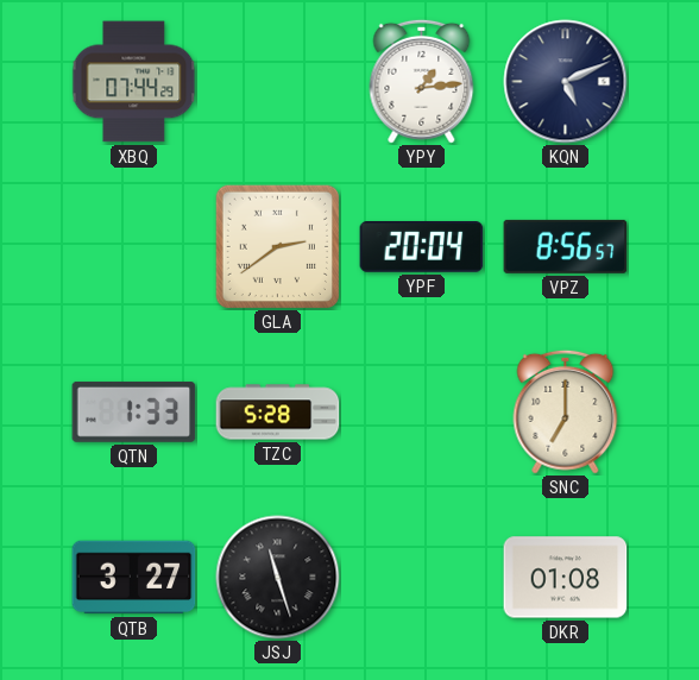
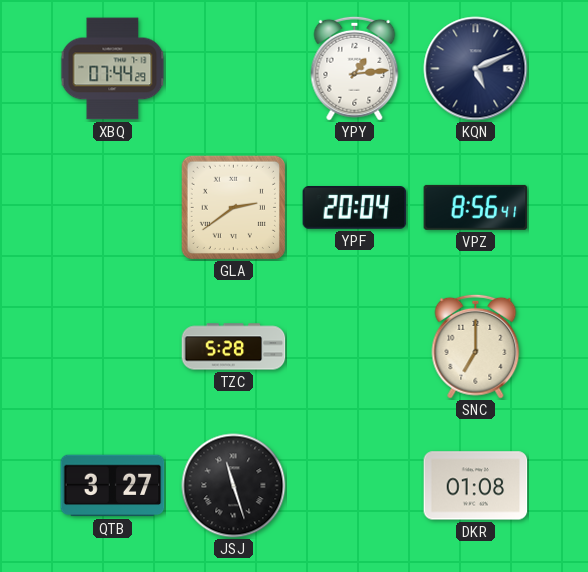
VPZ: 8:56:57 -> 8:56:41 (476, 207)
QTN: 1:33 -> none (134, 411)
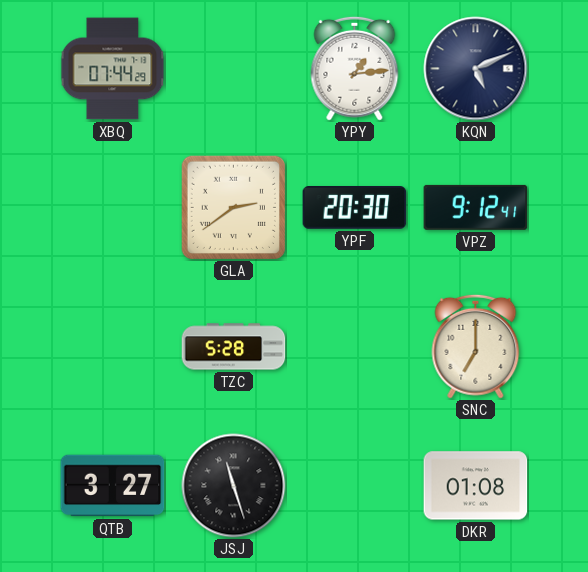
YPF: 20:04 -> 20:30 (355, 208)
VPZ: 8:56 -> 9:12 (476, 207)
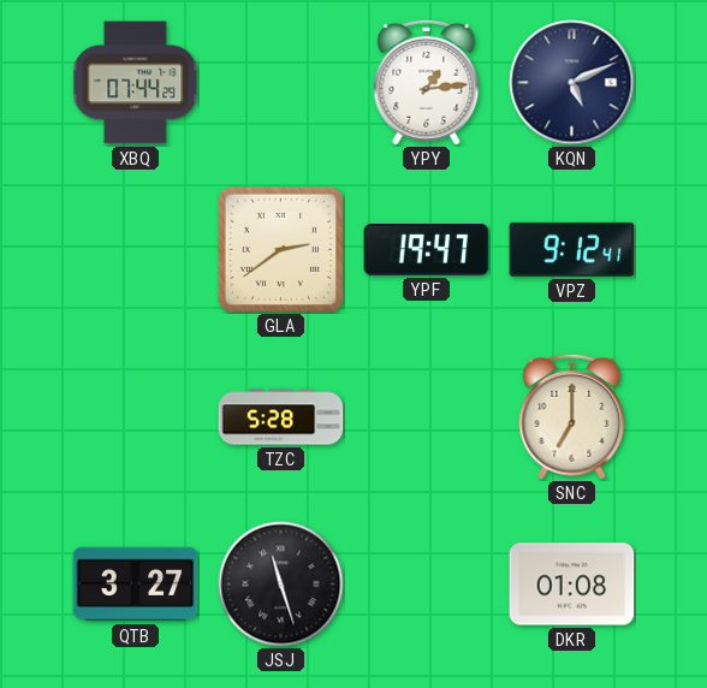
YPF: 20:30 -> 19:47 (427, 250)
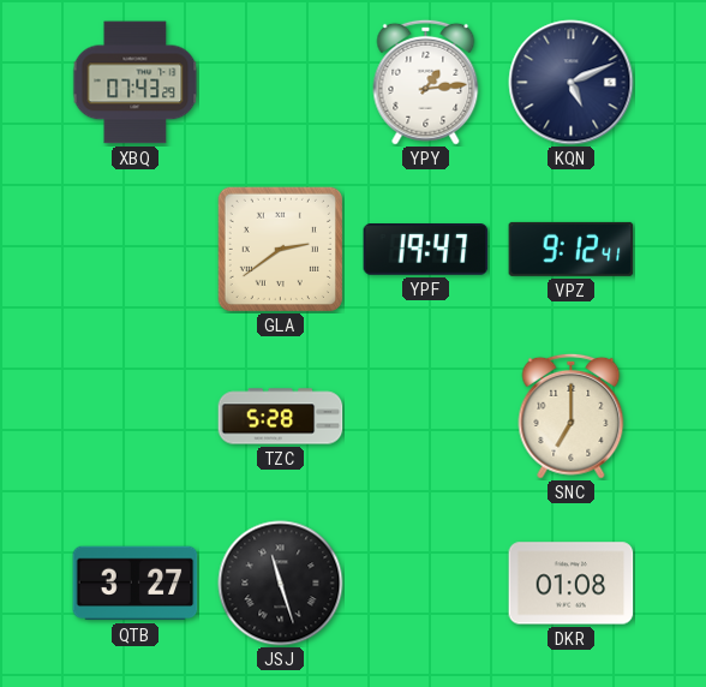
XBQ: 07:44 -> 07:43 (136, 83)
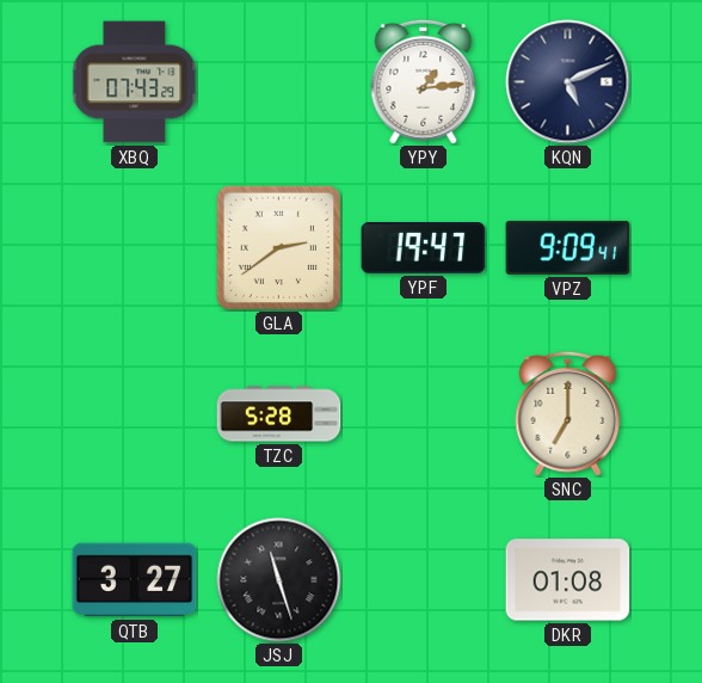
VPZ: 9:12 -> 9:09 (568, 247)
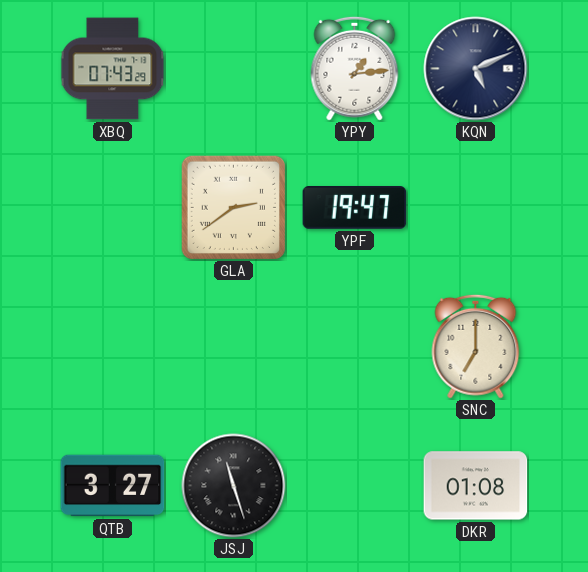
VPZ: 9:09 -> none (568, 247)
TZC: 5:28 -> none (279, 414)
